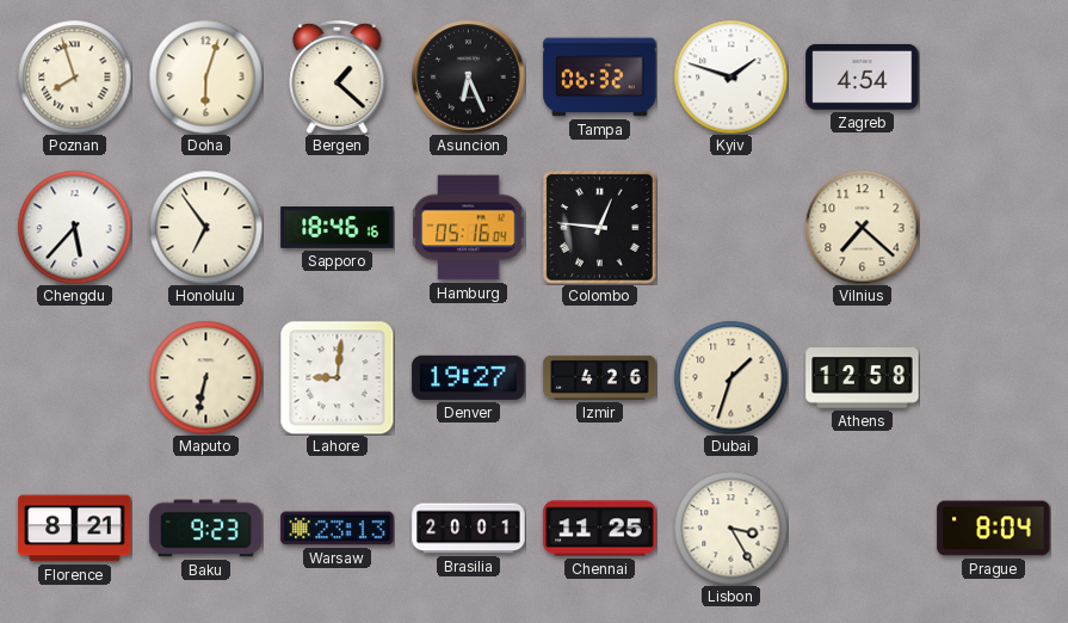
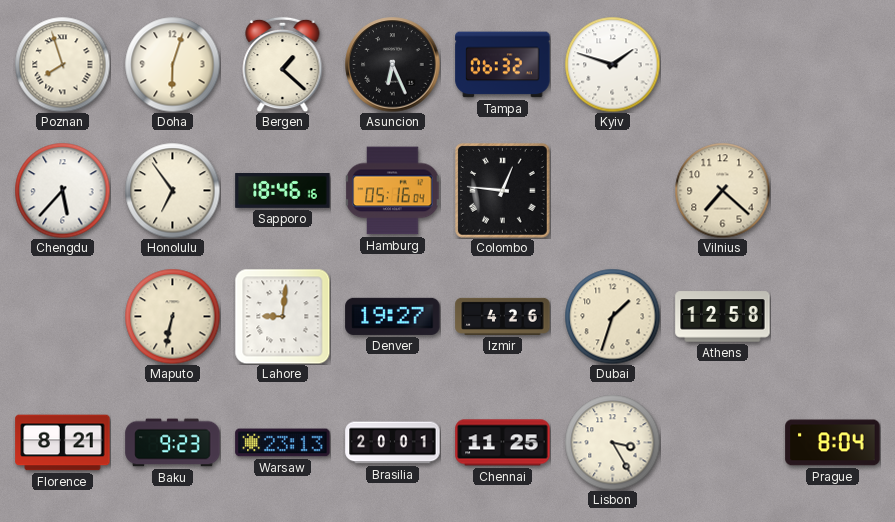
Zagreb: 4:54 -> none (863, 78)
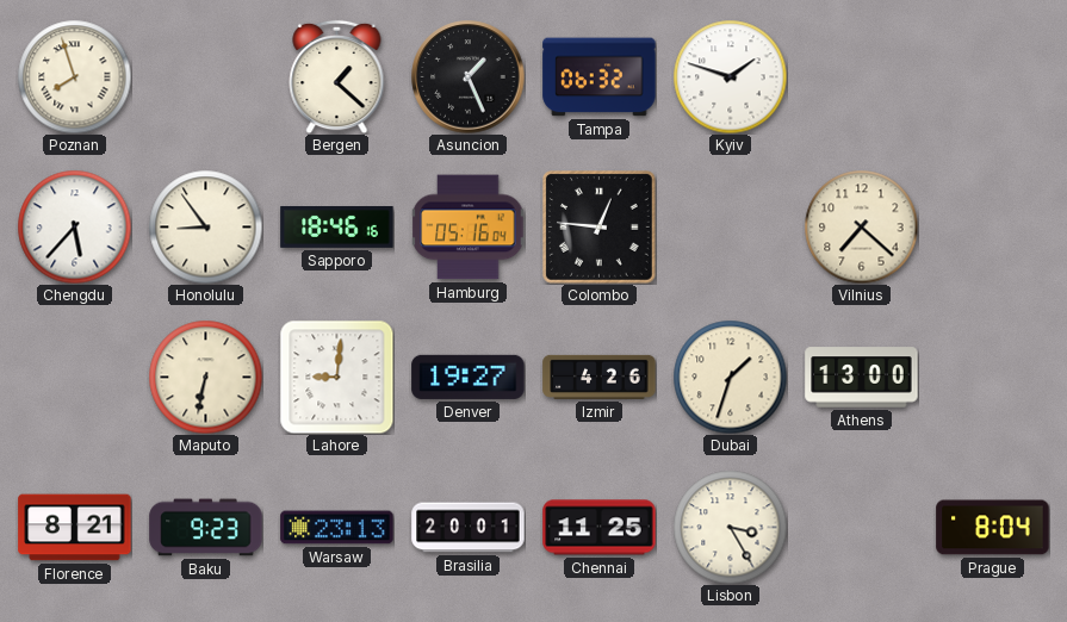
Doha: 6:03 -> none (172, 64)
Asuncion: 6:26 -> 1:26 (469, 77)
Honolulu: 6:54 -> 8:54 (205, 226)
Athens: 12:58 -> 13:00 (862, 378)
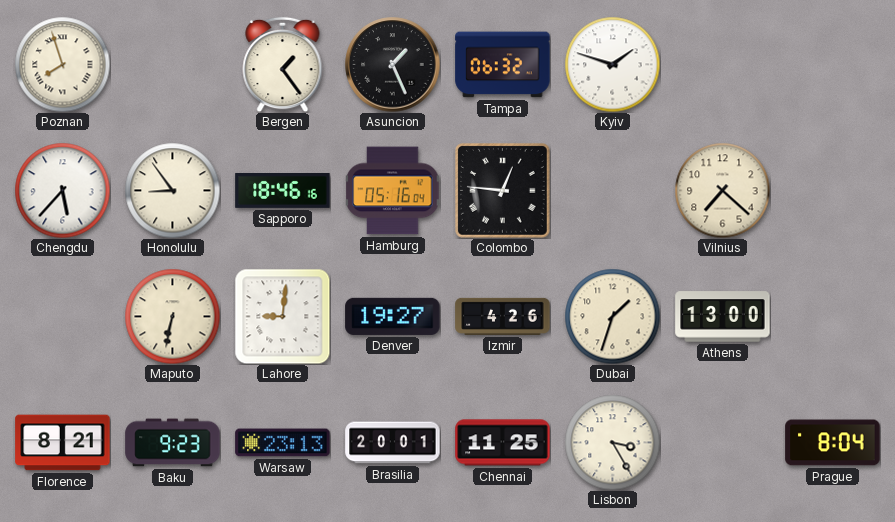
Bergen: 1:22 -> 1:24 (283, 64)
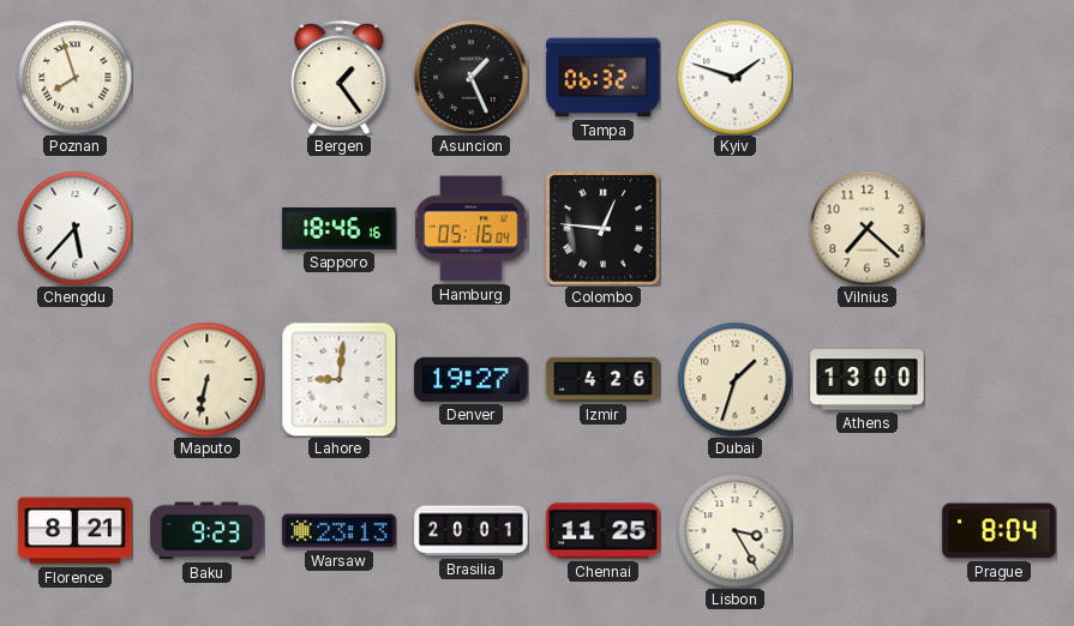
Honolulu: 8:54 -> none (172, 190)
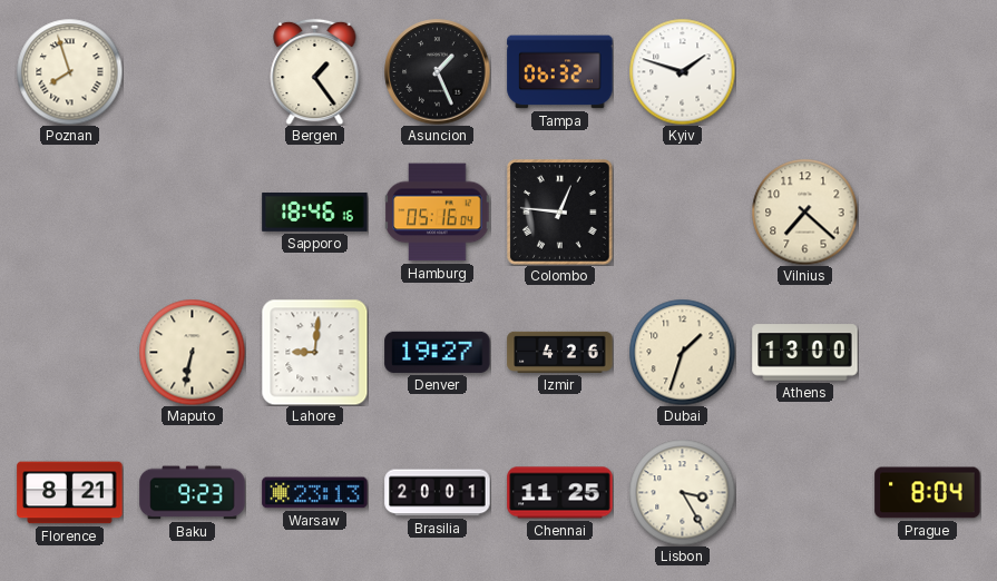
Chengdu: 5:37 -> none (74, 228)
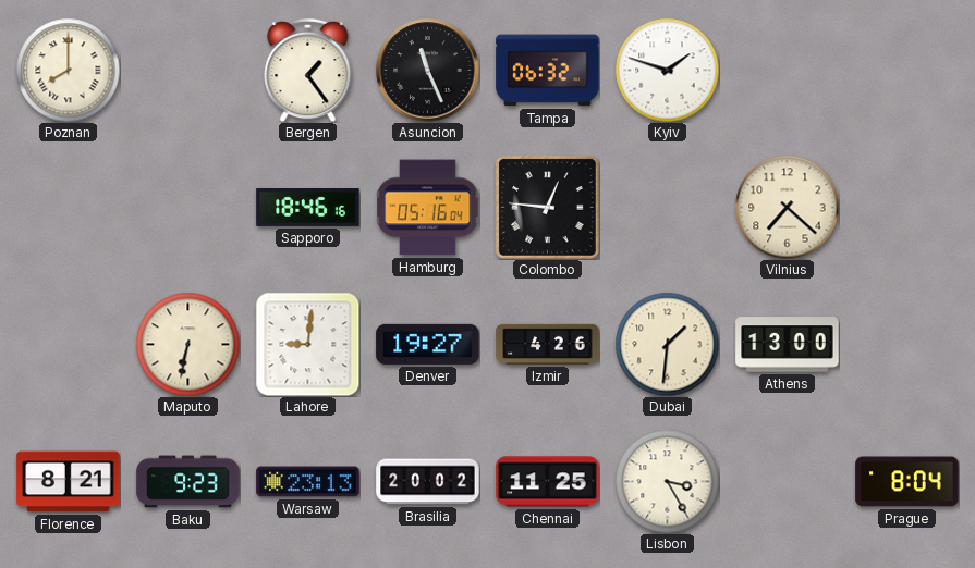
Poznan: 7:57 -> 8:00 (68, 70)
Asuncion: 1:26 -> 11:26 (428, 71)
Dubai: 1:33 -> 1:31 (667, 344)
Brasilia: 20:01 -> 20:02 (428, 482)
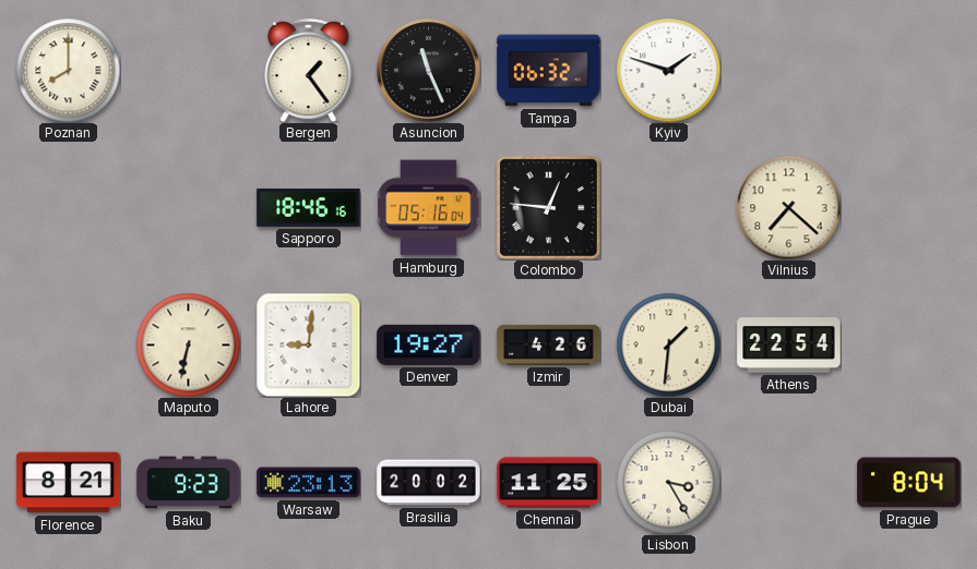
Athens: 13:00 -> 22:54 (789, 346)
